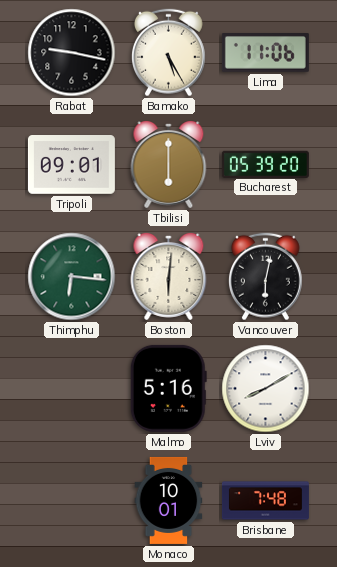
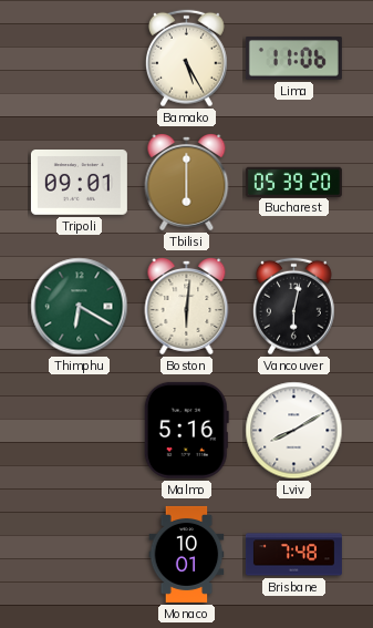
Rabat: 9:17 -> none (72, 53)
Thimphu: 6:16 -> 6:20 (80, 307)
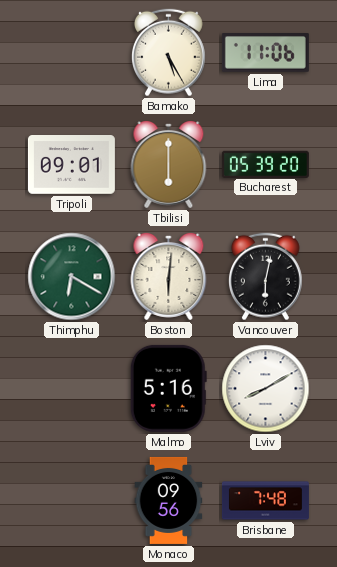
Monaco: 10:01 -> 09:56 (169, 500)
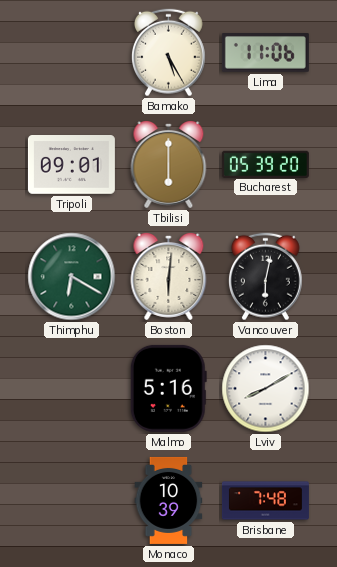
Monaco: 09:56 -> 10:39 (169, 500)
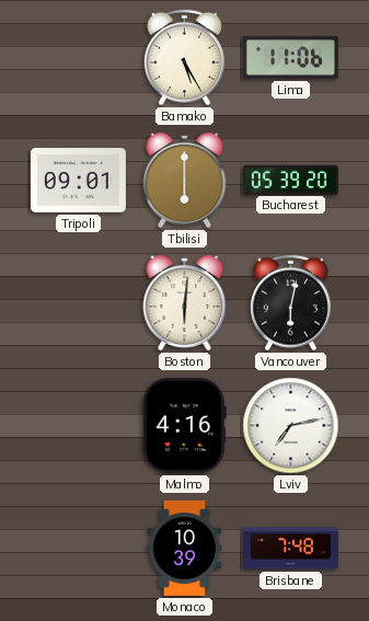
Thimphu: 6:20 -> none (72, 277)
Malmo: 5:16 -> 4:16 (184, 425)
Lviv: 8:10 -> 7:13 (291, 426)
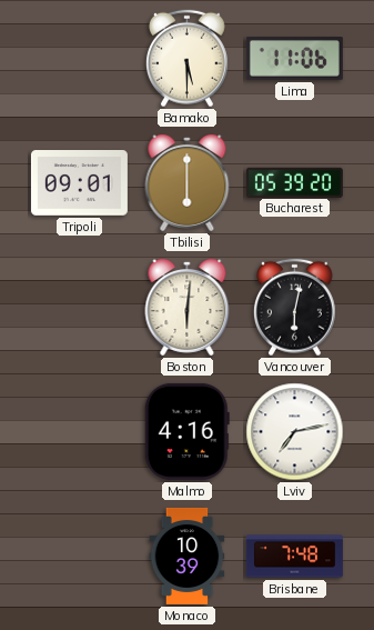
Bamako: 5:25 -> 5:30 (186, 59)
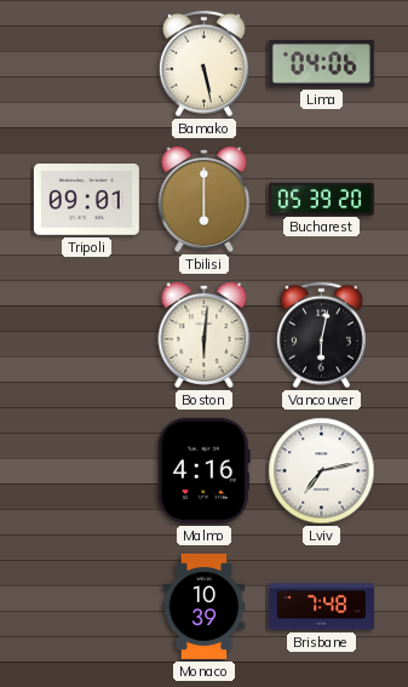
Bamako: 5:30 -> 5:28 (203, 64)
Lima: 11:06 -> 04:06 (321, 64)
